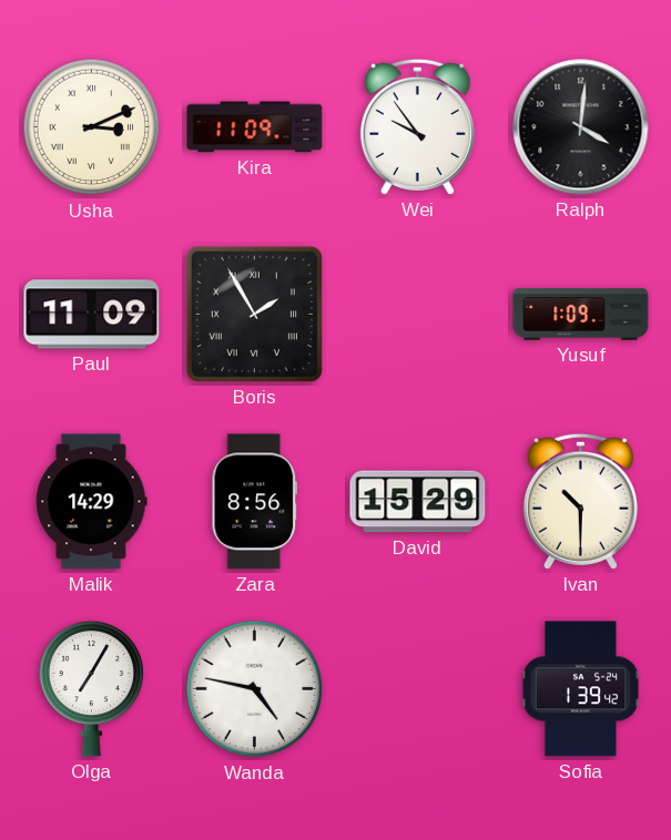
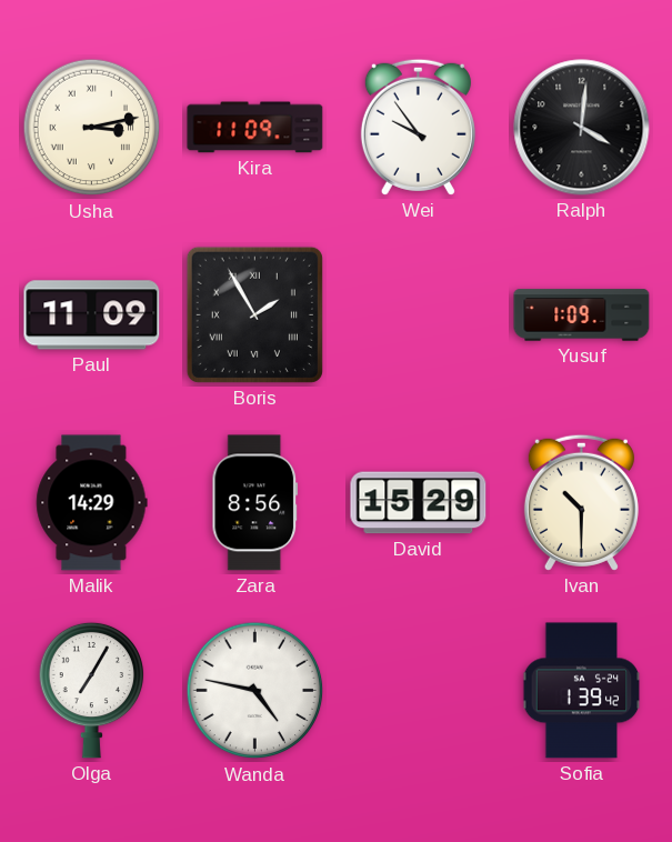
Usha: 3:11 -> 3:13 (92, 128)
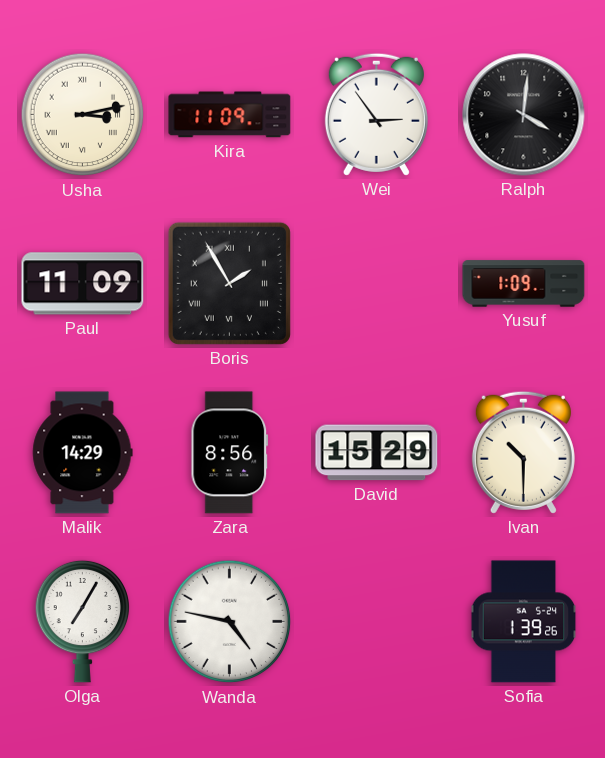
Wei: 9:54 -> 2:54 (376, 114)
Sofia: 1:39:42 -> 1:39:26 (524, 622)
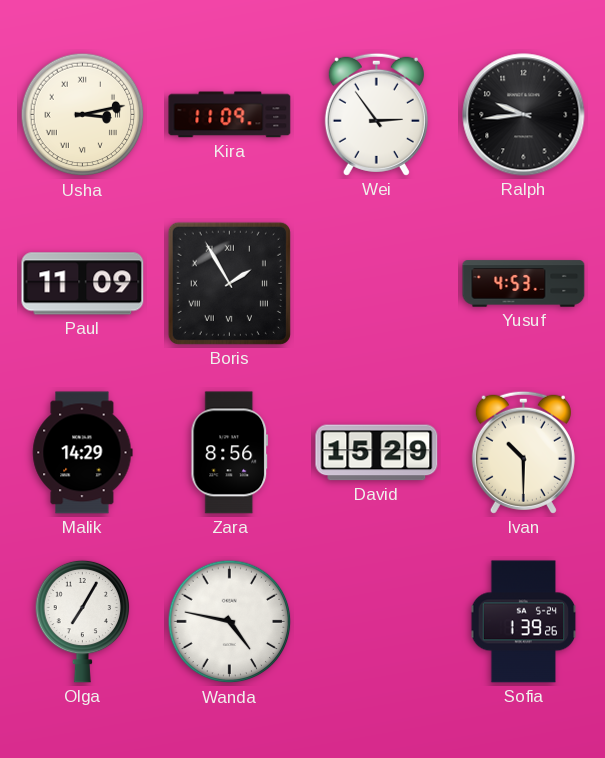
Ralph: 4:01 -> 9:44 (524, 115)
Yusuf: 1:09 -> 4:53 (524, 284)
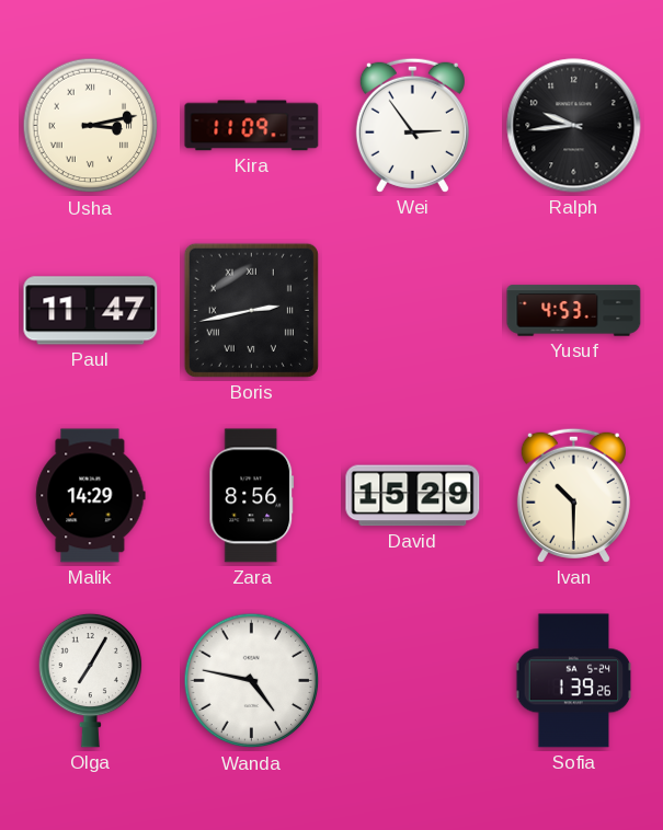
Paul: 11:09 -> 11:47 (91, 311)
Boris: 1:55 -> 2:43 (251, 310)
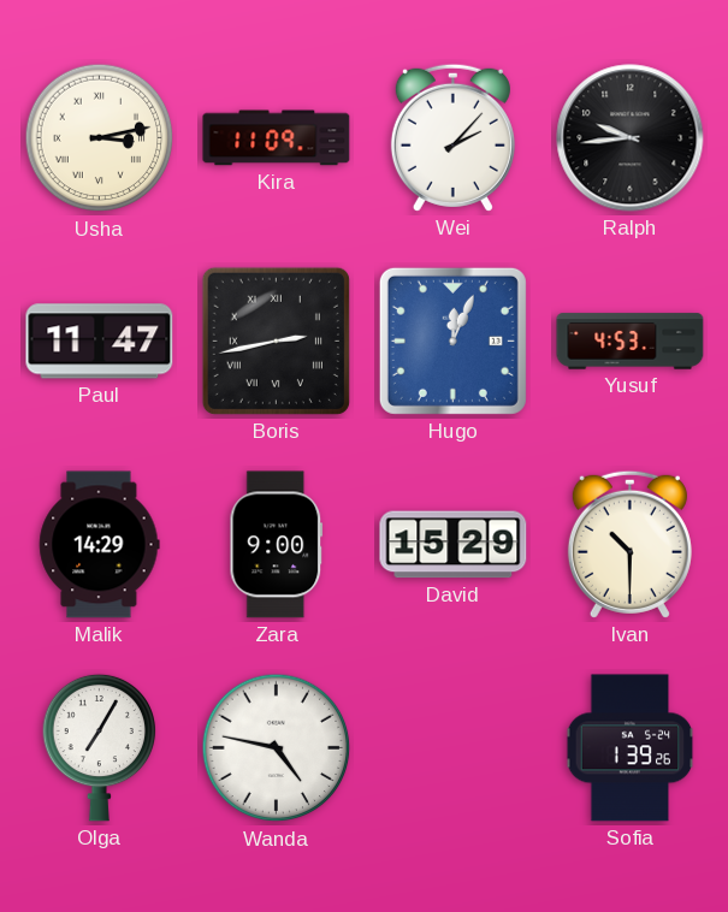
Wei: 2:54 -> 2:07 (452, 137)
Hugo: none -> 12:04 (452, 340)
Zara: 8:56 -> 9:00 (277, 545)
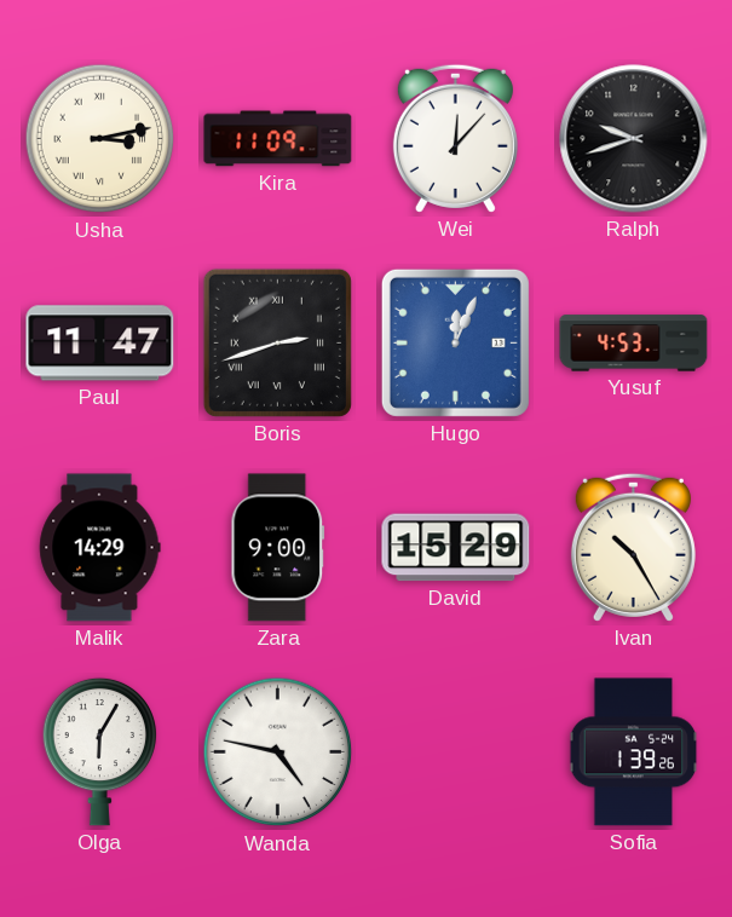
Wei: 2:07 -> 12:07 (455, 138)
Ralph: 9:44 -> 9:42 (634, 139)
Boris: 2:43 -> 2:42 (277, 342)
Ivan: 10:30 -> 10:25 (633, 547)
Olga: 7:05 -> 6:05 (100, 751)
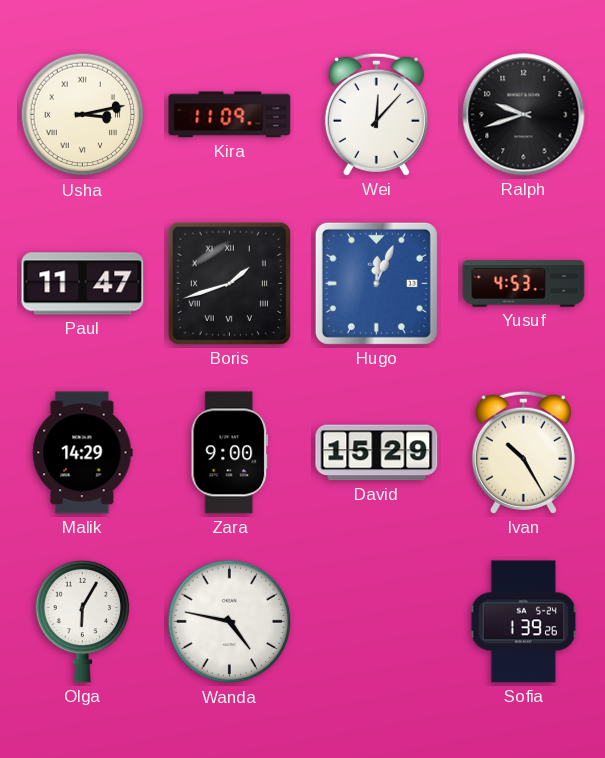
Boris: 2:42 -> 1:42 (229, 283)
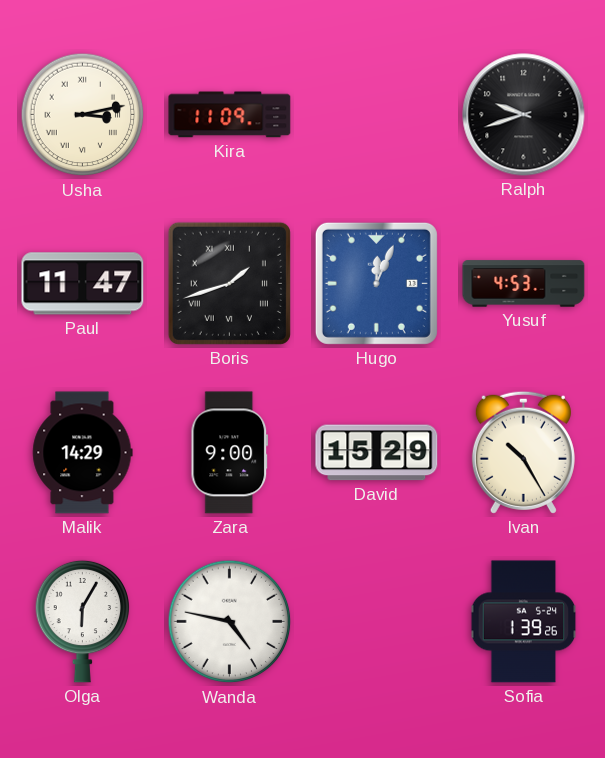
Wei: 12:07 -> none (376, 114)
